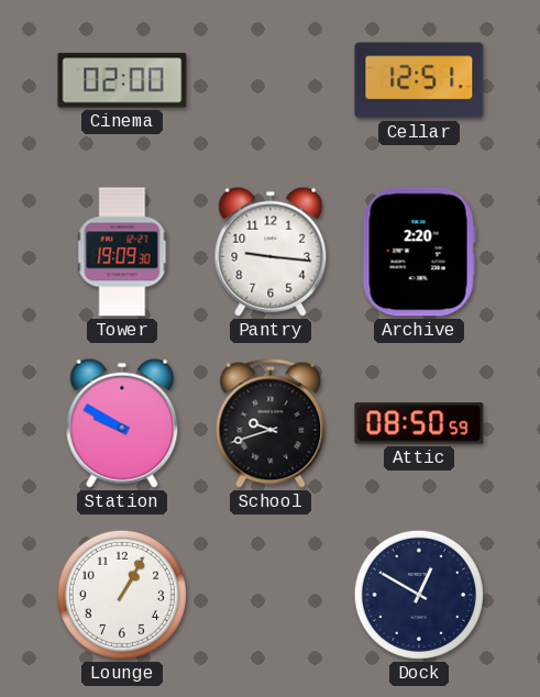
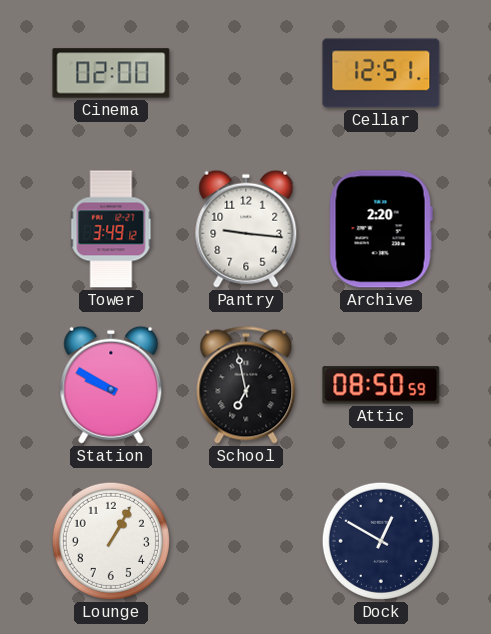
Tower: 19:09 -> 3:49 (111, 229)
School: 9:42 -> 6:58 (246, 385)
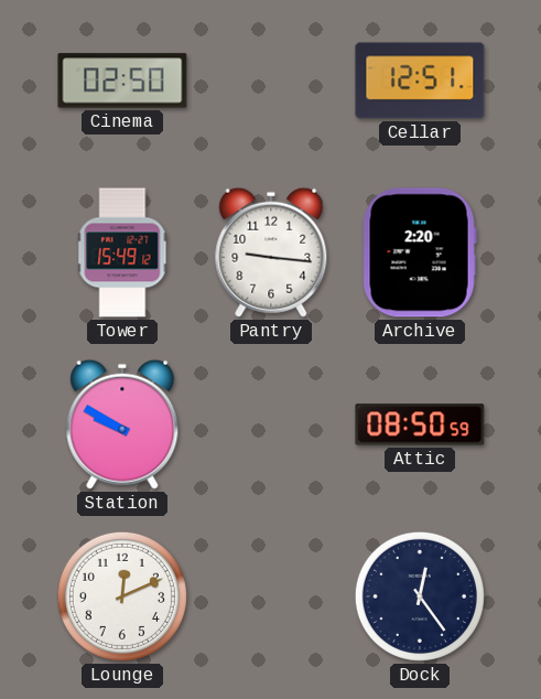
Cinema: 02:00 -> 02:50 (122, 80)
Tower: 3:49 -> 15:49 (122, 252)
School: 6:58 -> none (246, 385)
Lounge: 1:05 -> 12:11 (122, 596)
Dock: 12:50 -> 12:24 (420, 596)
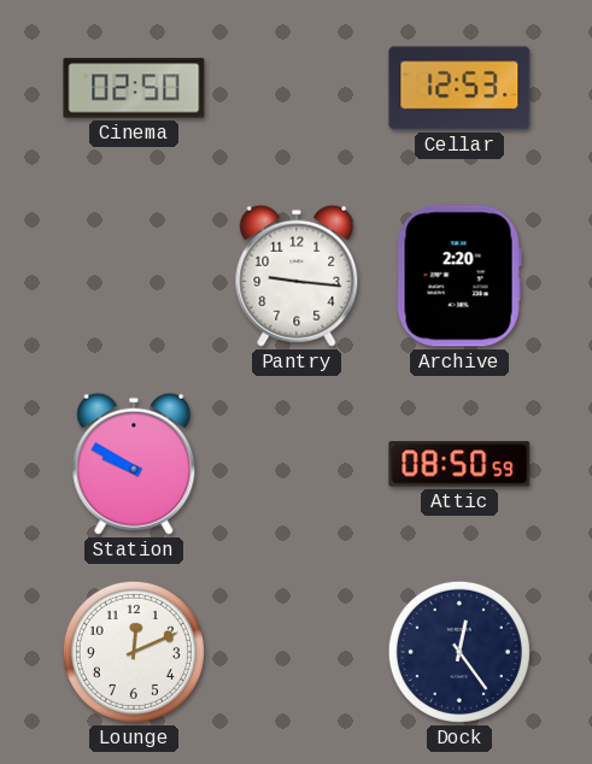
Cellar: 12:51 -> 12:53 (459, 88)
Tower: 15:49 -> none (122, 252)
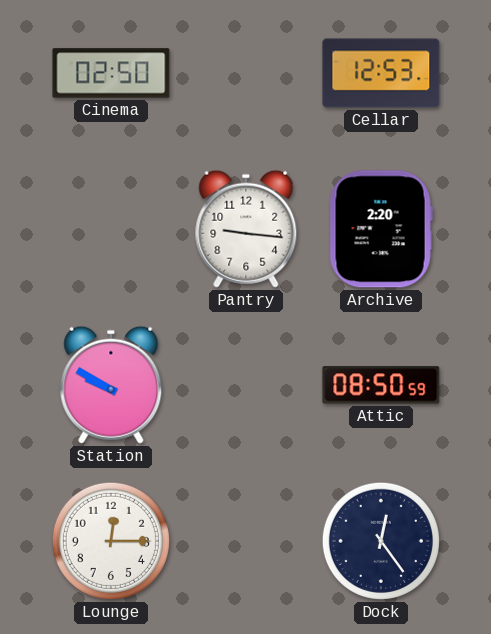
Lounge: 12:11 -> 12:15 (111, 541)
